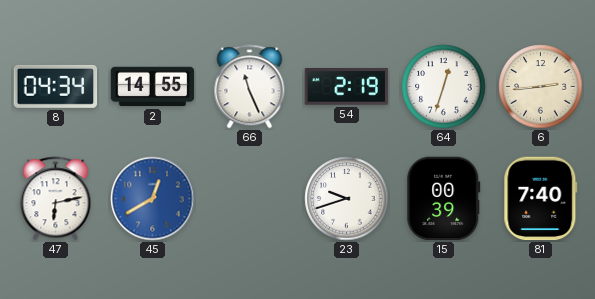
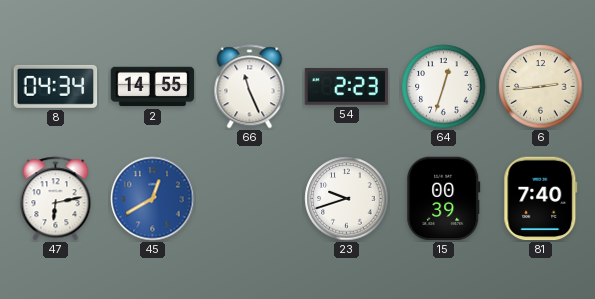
54: 2:19 -> 2:23 (347, 87)
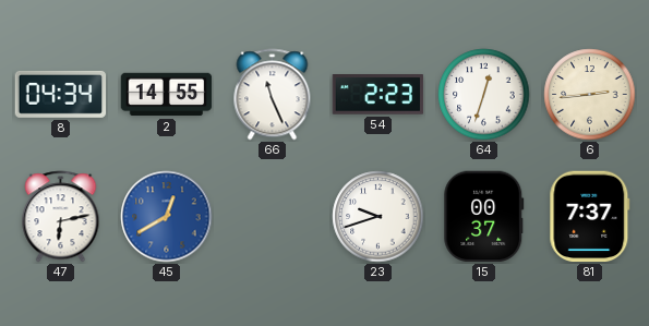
15: 00:39 -> 00:37 (484, 217)
81: 7:40 -> 7:37 (590, 217)
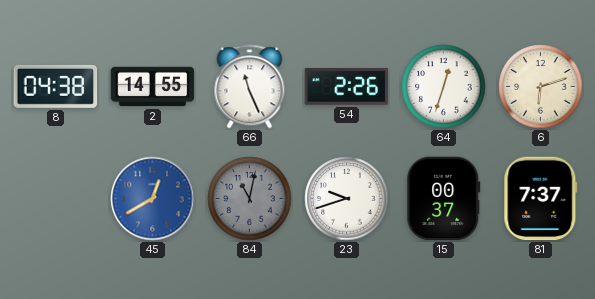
8: 04:34 -> 04:38 (56, 86)
54: 2:23 -> 2:26 (347, 87)
6: 2:44 -> 6:12 (541, 87)
47: 6:13 -> none (61, 217)
84: none -> 11:02 (250, 199)
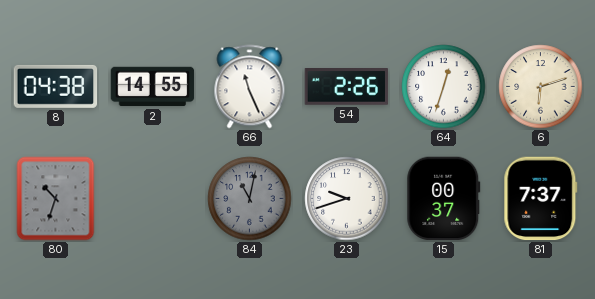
80: none -> 10:33 (56, 199)
45: 12:40 -> none (153, 199)
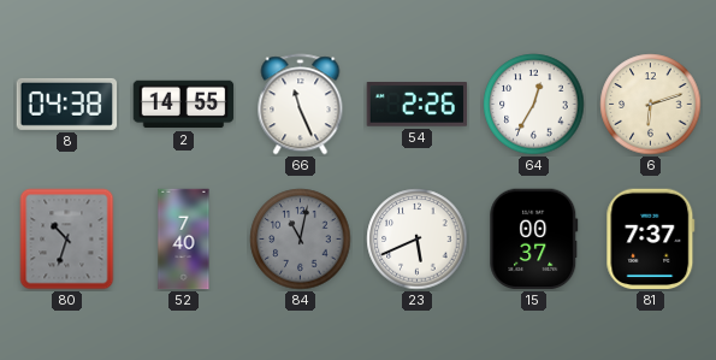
64: 12:33 -> 12:35 (534, 105)
52: none -> 7:40 (184, 240)
23: 9:42 -> 5:41 (418, 240)
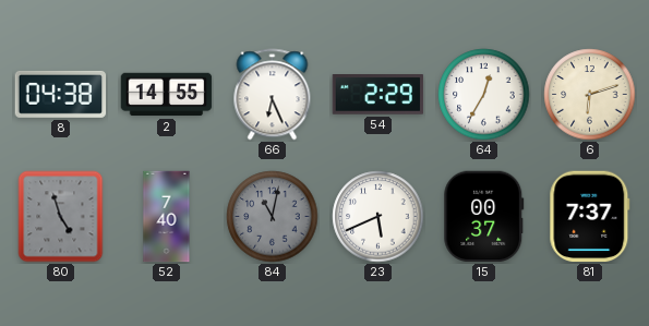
66: 11:26 -> 6:26 (273, 95)
54: 2:26 -> 2:29 (378, 95)
80: 10:33 -> 4:57 (61, 217)
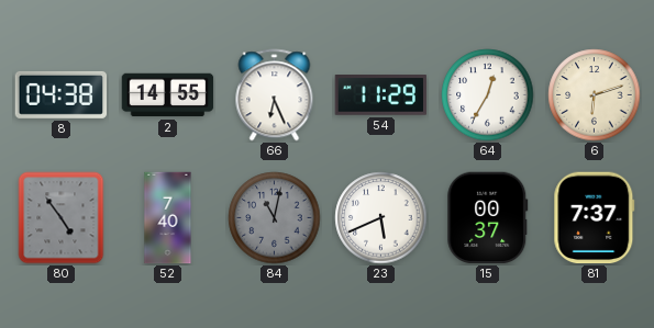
54: 2:29 -> 11:29 (381, 95)
80: 4:57 -> 4:54 (62, 218)
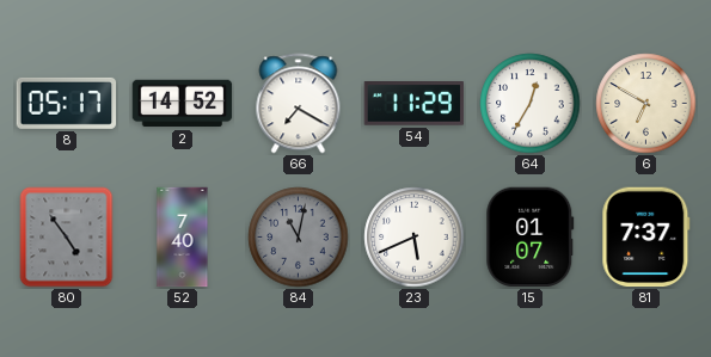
8: 04:38 -> 05:17 (67, 103)
2: 14:55 -> 14:52 (183, 104)
66: 6:26 -> 7:20 (299, 104)
6: 6:12 -> 6:50 (646, 104)
15: 00:37 -> 01:07 (531, 238)
